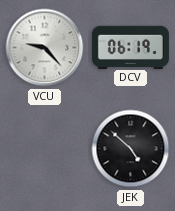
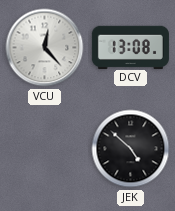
VCU: 9:23 -> 12:23 (45, 48)
DCV: 06:19 -> 13:08 (130, 47)
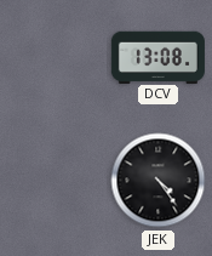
VCU: 12:23 -> none (45, 48)
JEK: 4:52 -> 4:24 (159, 181)
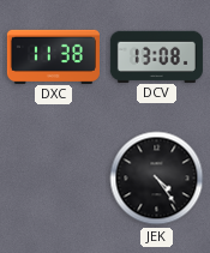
DXC: none -> 11:38 (53, 56)
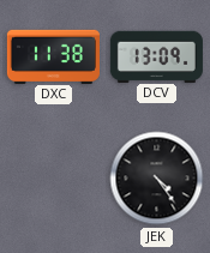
DCV: 13:08 -> 13:09 (156, 56)
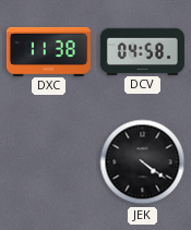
DCV: 13:09 -> 04:58 (142, 51)
JEK: 4:24 -> 4:21 (143, 162)
